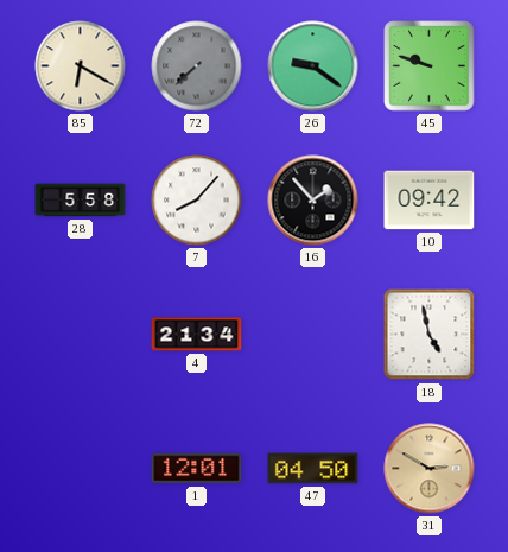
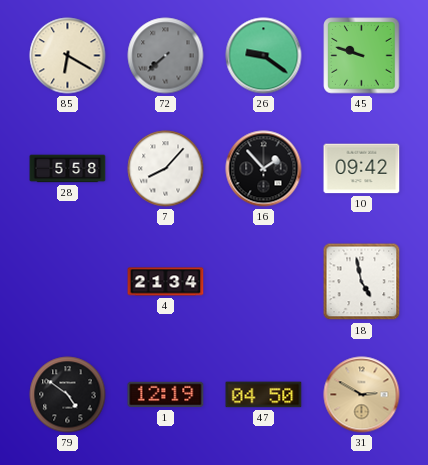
79: none -> 4:51 (68, 395)
1: 12:01 -> 12:19 (166, 395)
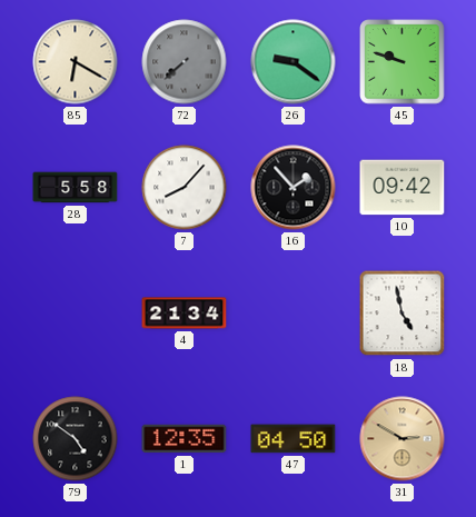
1: 12:19 -> 12:35 (185, 439)
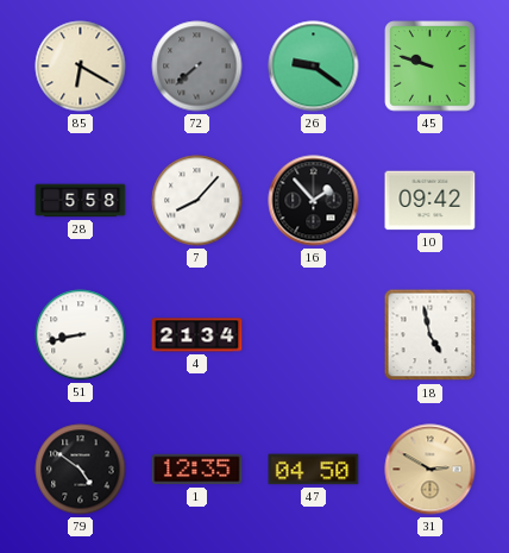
51: none -> 8:43 (81, 335)
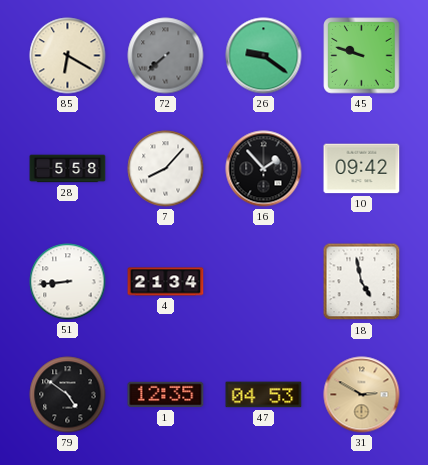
51: 8:43 -> 8:44 (68, 282)
47: 04:50 -> 04:53 (264, 395)
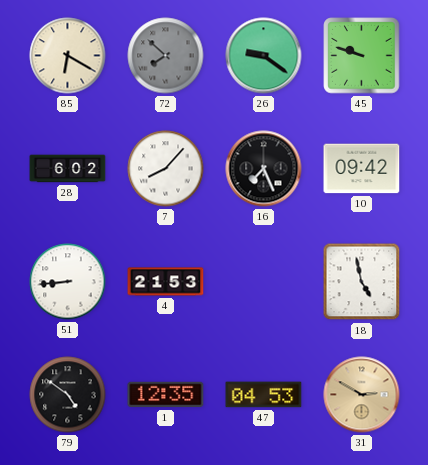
72: 7:38 -> 7:52 (166, 56)
28: 5:58 -> 6:02 (68, 169)
16: 1:53 -> 7:26 (264, 169)
4: 21:34 -> 21:53 (166, 282)
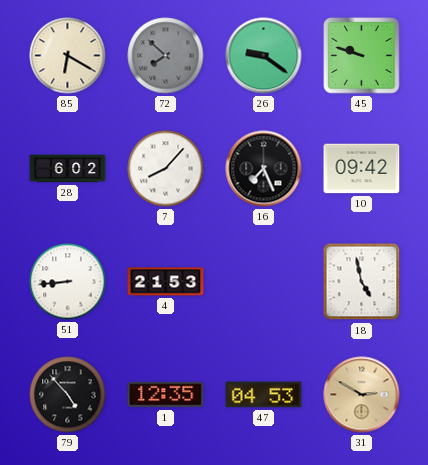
79: 4:51 -> 4:53 (68, 395)
